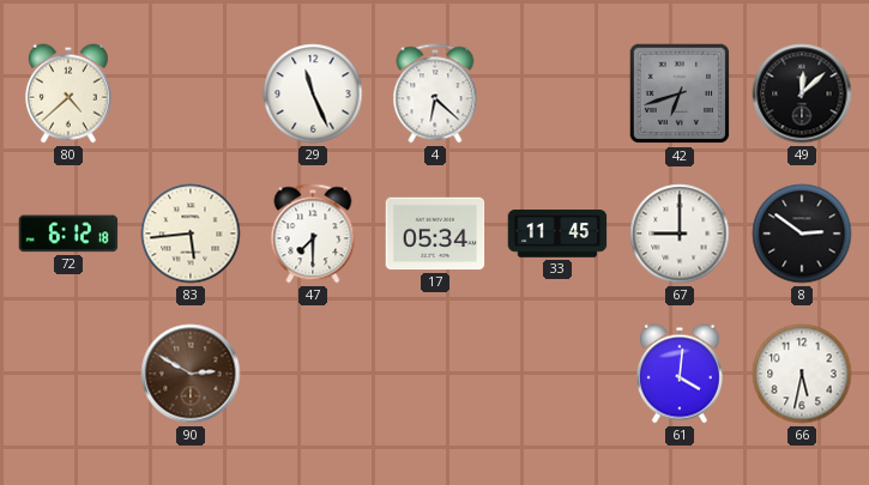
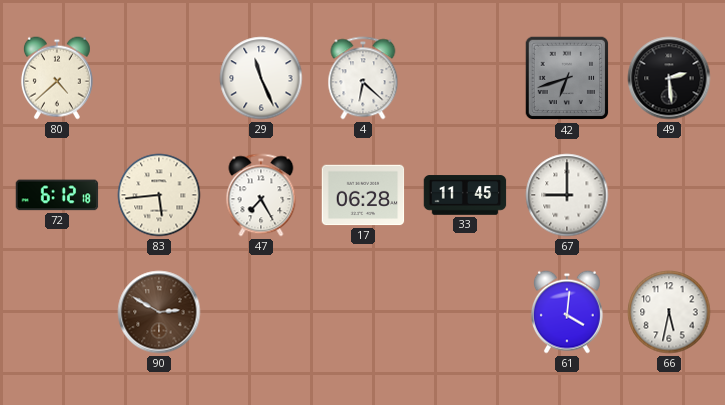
49: 12:08 -> 2:29 (669, 78)
47: 7:30 -> 7:25 (261, 195)
17: 05:34 -> 06:28 (363, 195)
8: 2:51 -> none (802, 234)
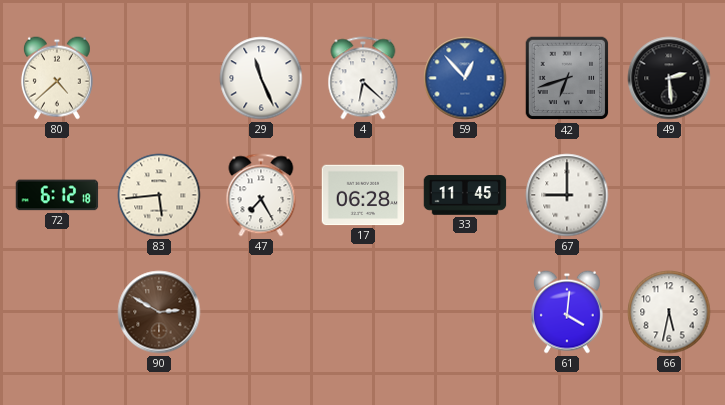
59: none -> 12:53 (465, 78)
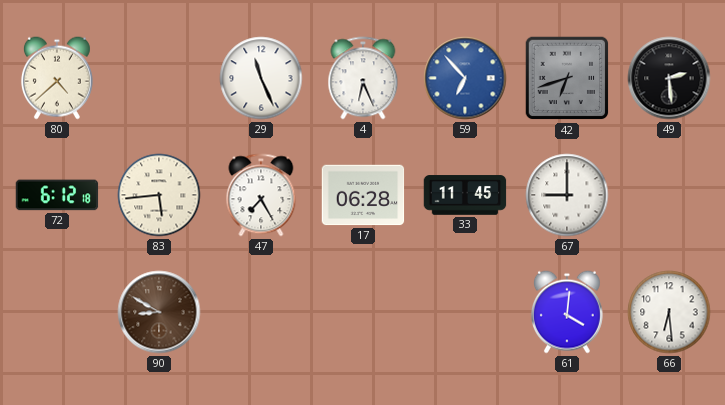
4: 6:22 -> 6:26 (363, 78)
59: 12:53 -> 6:53 (465, 78)
90: 2:50 -> 8:50 (159, 312)
66: 5:32 -> 6:29 (669, 312)
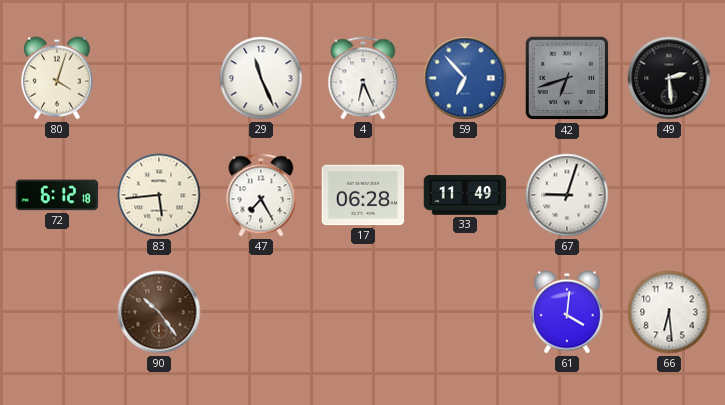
80: 4:38 -> 4:03 (57, 78)
33: 11:45 -> 11:49 (465, 195)
67: 9:00 -> 9:03 (567, 195)
90: 8:50 -> 10:24 (159, 312)
